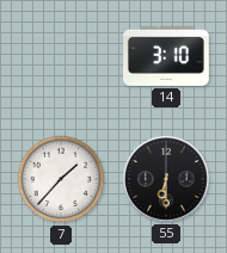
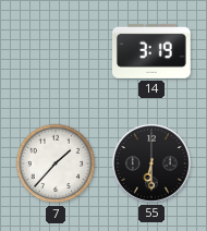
14: 3:10 -> 3:19 (153, 51)
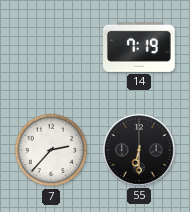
14: 3:19 -> 7:19 (140, 47)
7: 1:37 -> 2:37 (51, 150)
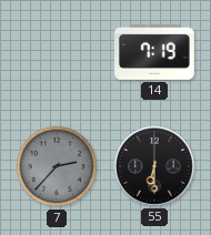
7 dial: white -> grey (57, 166)
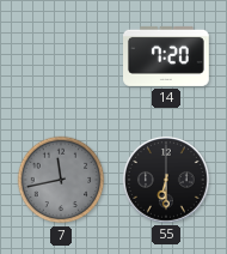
14: 7:19 -> 7:20 (167, 56)
7: 2:37 -> 11:43 (61, 180)
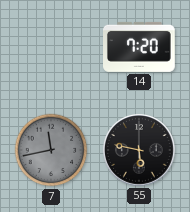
55: 6:30 -> 5:47 (139, 150)
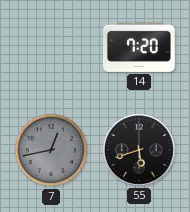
7: 11:43 -> 12:43 (51, 150)
55: 5:47 -> 5:42 (139, 150)
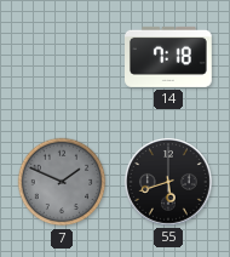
14: 7:20 -> 7:18 (169, 57)
7: 12:43 -> 1:49 (62, 182)
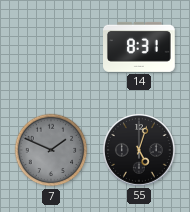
14: 7:18 -> 8:31 (140, 47)
55: 5:42 -> 5:03 (139, 150)
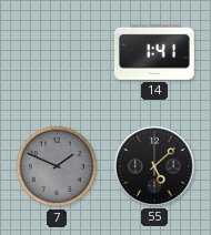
14: 8:31 -> 1:41 (155, 52)
55: 5:03 -> 5:08 (154, 166)
